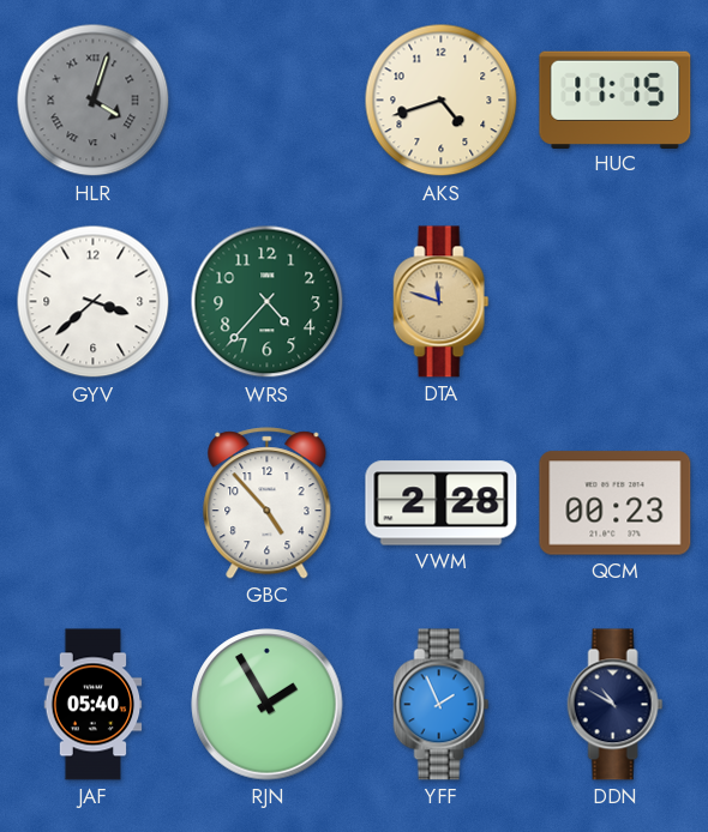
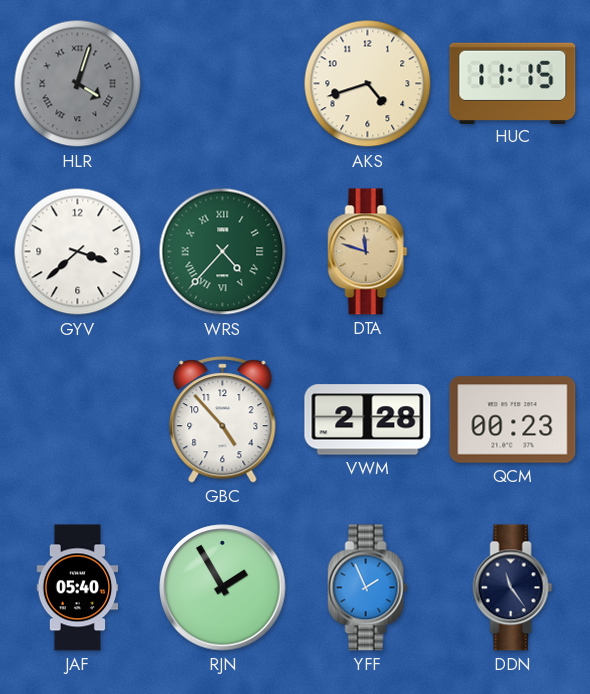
WRS numerals: Arabic -> Roman (223, 252)
DDN: 10:50 -> 11:24 (513, 588)
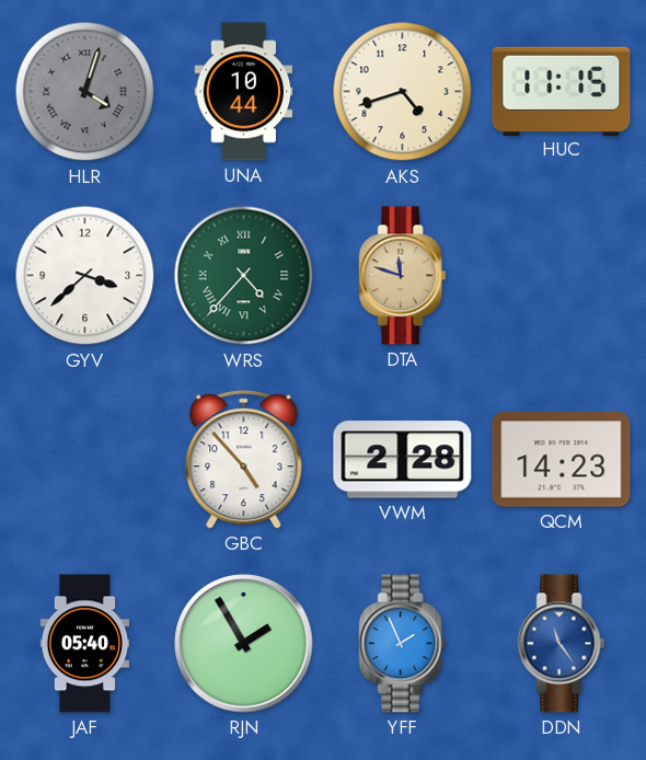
UNA: none -> 10:44 (244, 92)
QCM: 00:23 -> 14:23 (562, 460)
DDN dial: navy -> blue (562, 644)
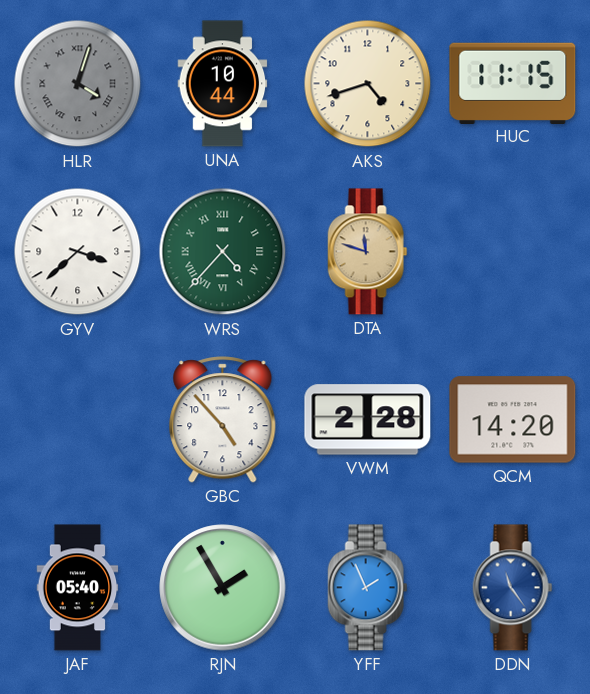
QCM: 14:23 -> 14:20 (513, 420)
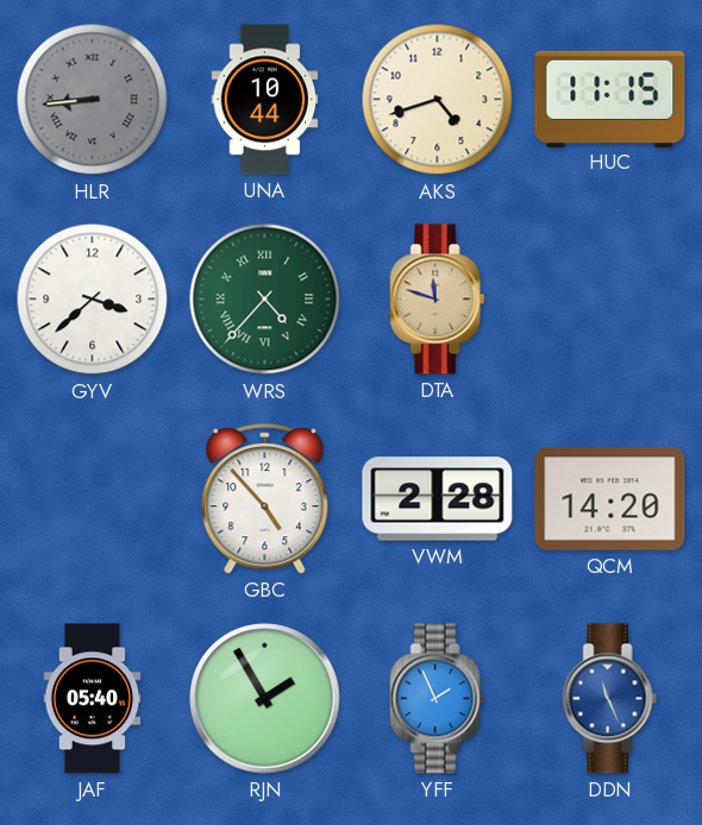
HLR: 4:03 -> 8:44 (93, 100)
DDN: 11:24 -> 11:26 (610, 699)
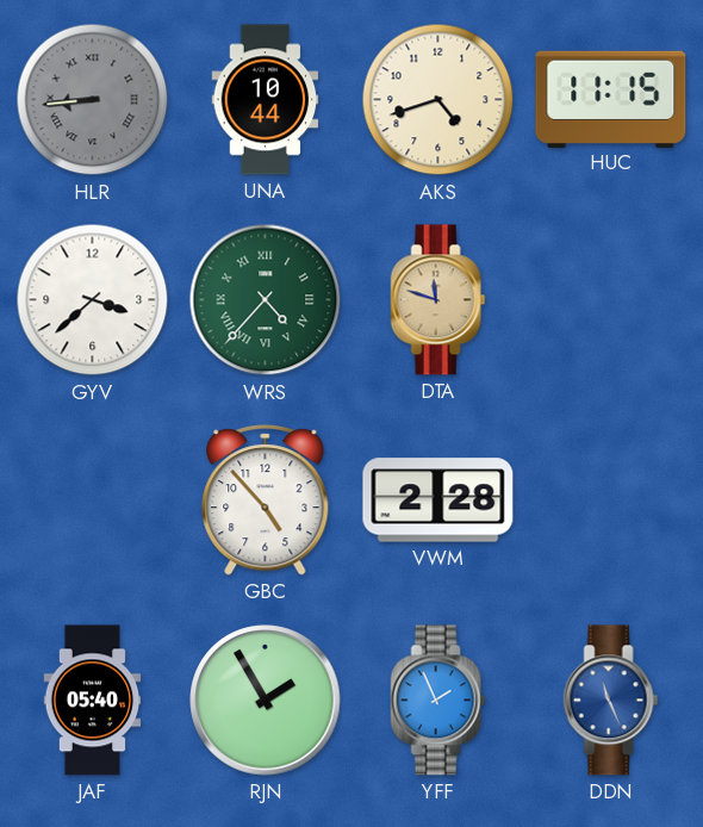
QCM: 14:20 -> none (610, 499)
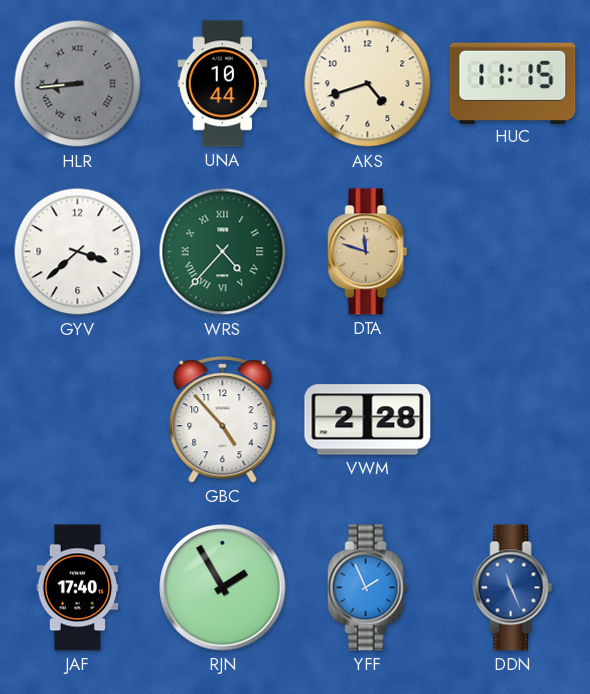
JAF: 05:40 -> 17:40 (78, 588)
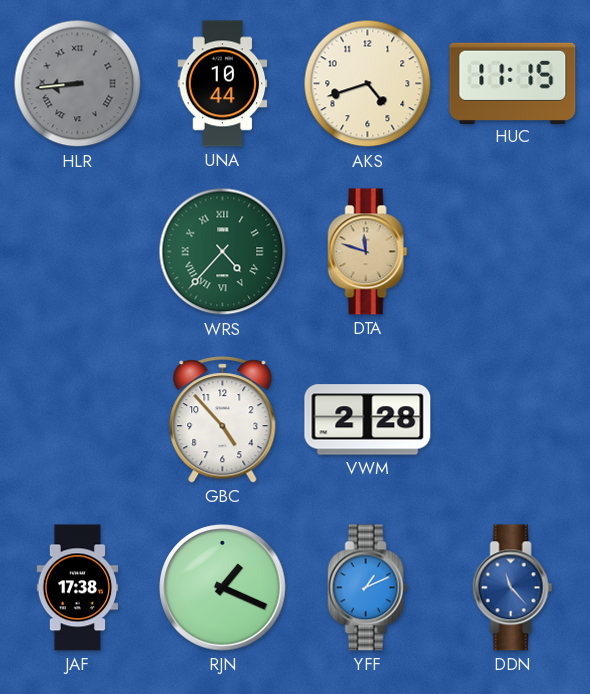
GYV: 3:38 -> none (78, 252)
JAF: 17:40 -> 17:38 (78, 588)
RJN: 1:55 -> 1:19 (223, 588)
YFF: 1:56 -> 1:11 (368, 588)
DDN: 11:26 -> 11:23 (513, 588)
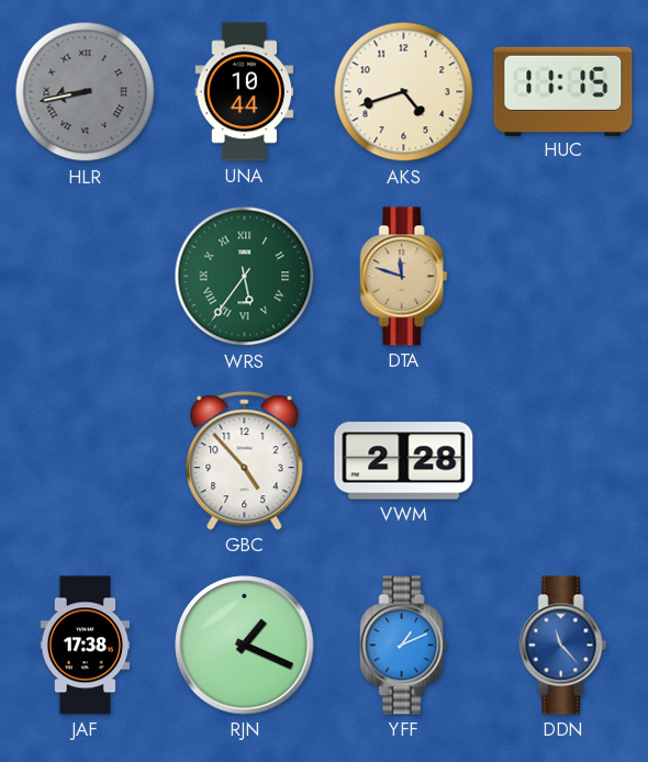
HLR: 8:44 -> 8:43 (86, 92)
WRS: 4:37 -> 5:36 (245, 277)
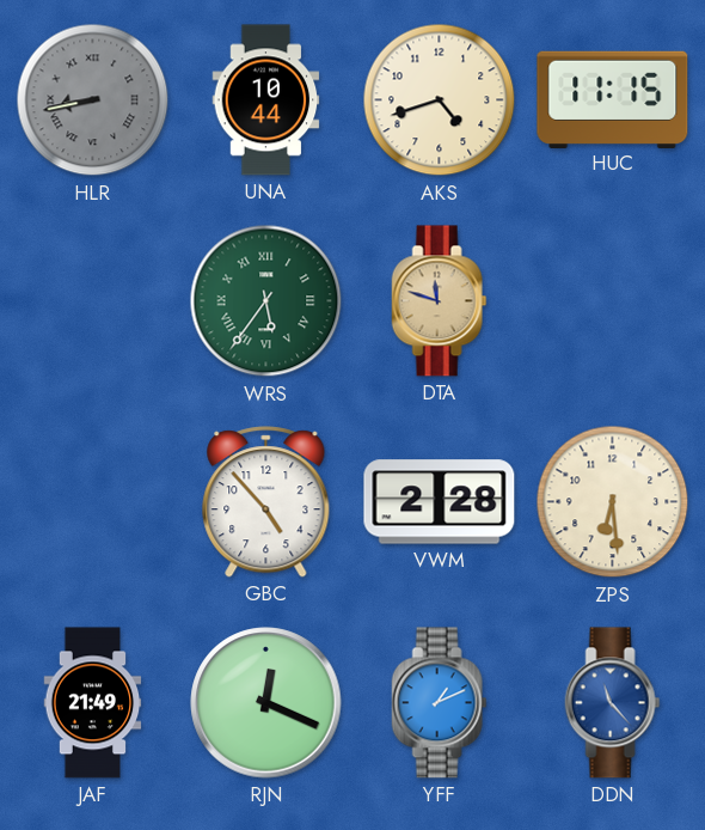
ZPS: none -> 6:29 (613, 502)
JAF: 17:38 -> 21:49 (93, 703)
RJN: 1:19 -> 12:19 (266, 703)
